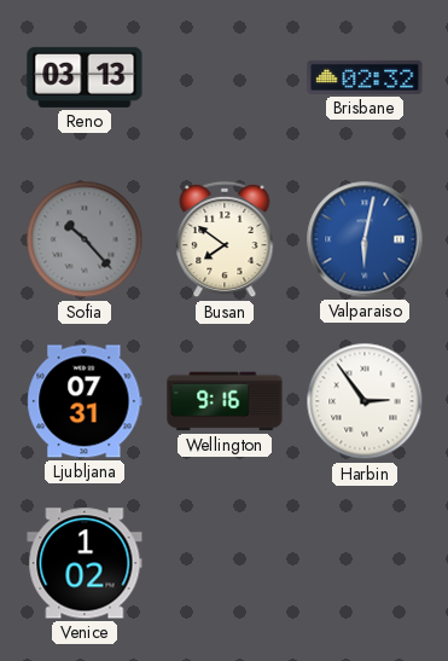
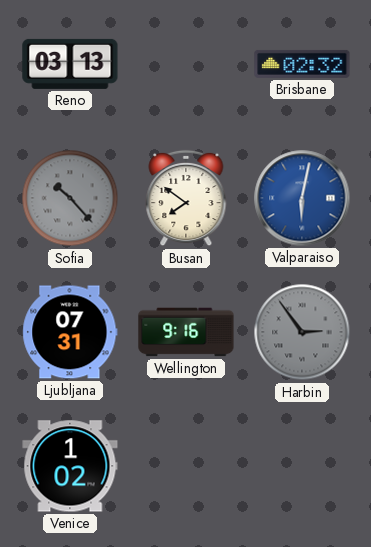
Harbin dial: white -> grey (302, 332)
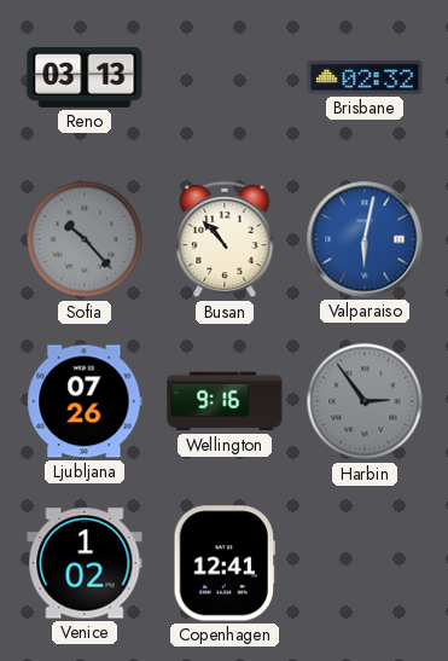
Busan: 7:51 -> 10:53 (225, 239)
Ljubljana: 07:31 -> 07:26 (85, 401)
Copenhagen: none -> 12:41 (225, 563)
